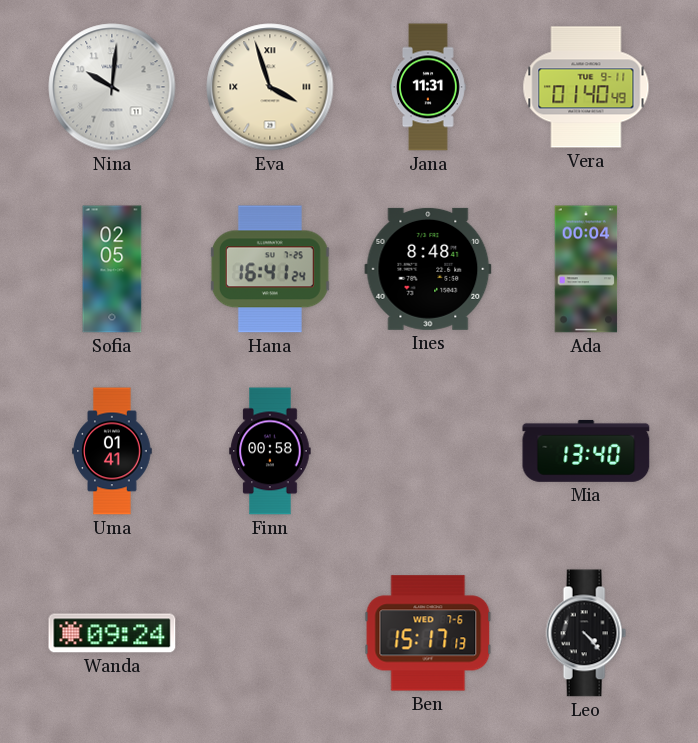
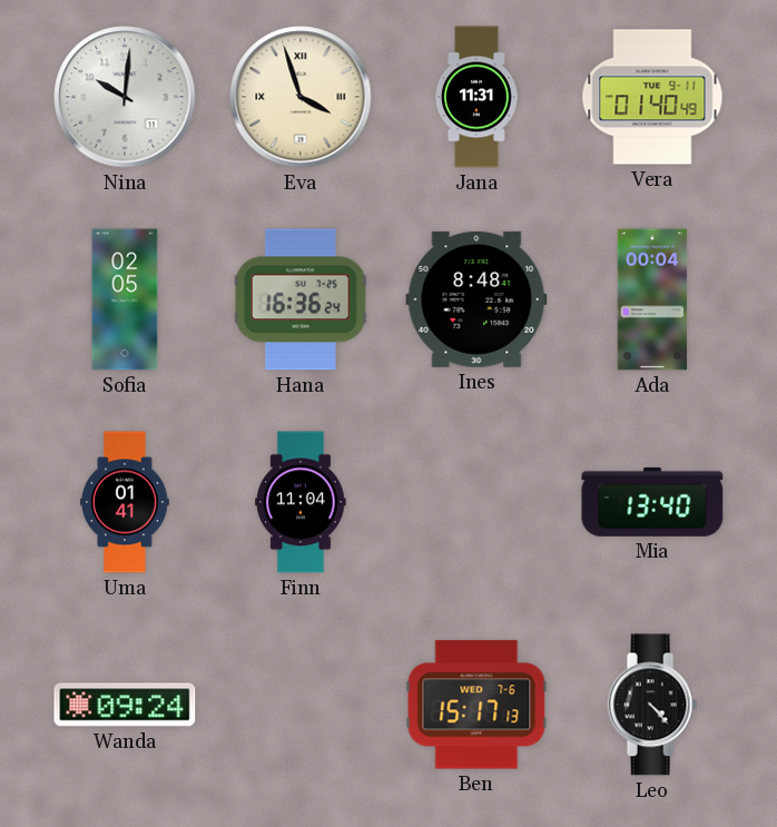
Hana: 16:41 -> 16:36 (301, 299)
Finn: 00:58 -> 11:04 (301, 502)
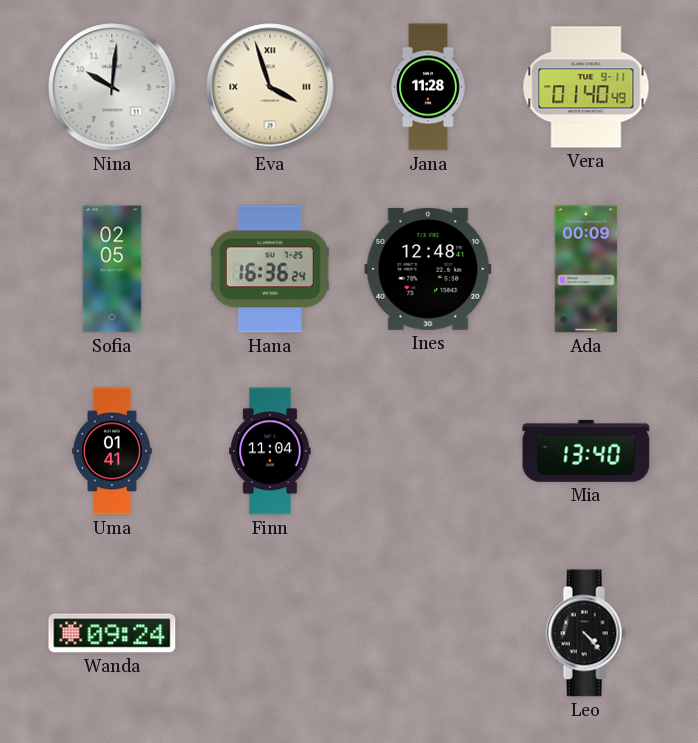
Jana: 11:31 -> 11:28 (429, 87)
Ines: 8:48 -> 12:48 (428, 269)
Ada: 00:04 -> 00:09 (586, 269)
Ben: 15:17 -> none (476, 705)
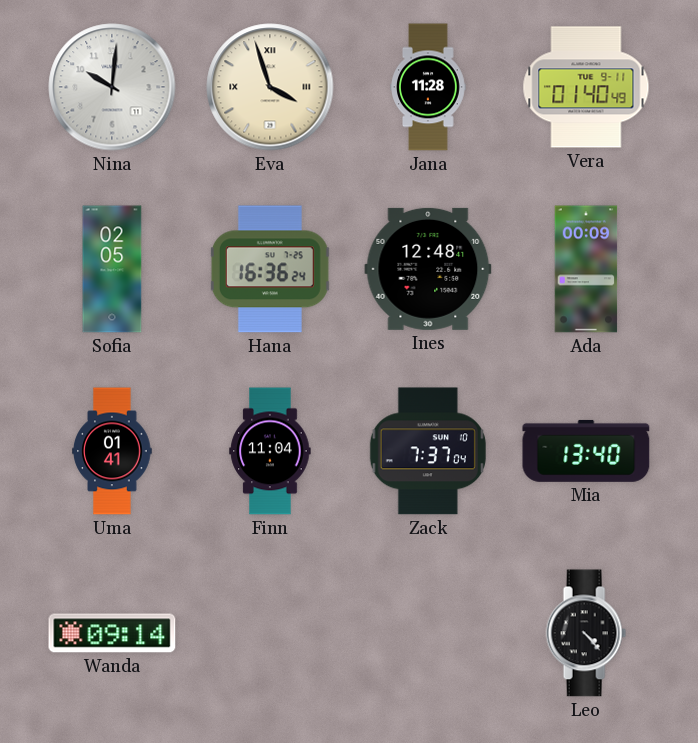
Zack: none -> 7:37 (428, 451)
Wanda: 09:24 -> 09:14 (112, 633)
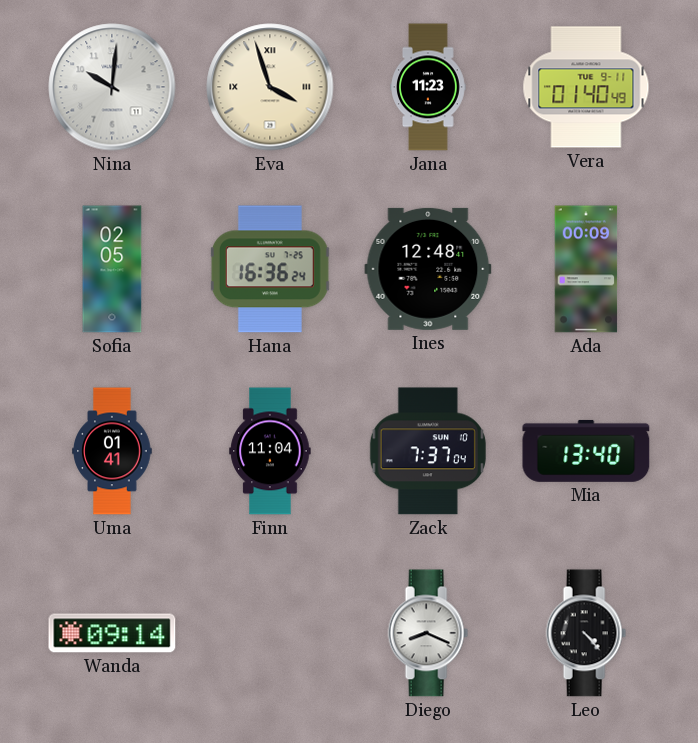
Jana: 11:28 -> 11:23 (429, 87)
Diego: none -> 8:19 (428, 633)
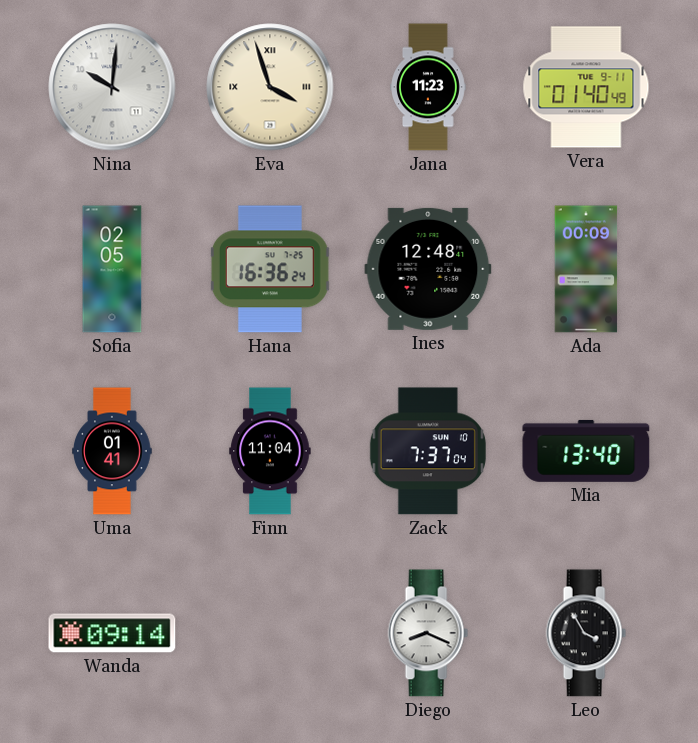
Leo: 4:23 -> 3:55 (586, 633)
